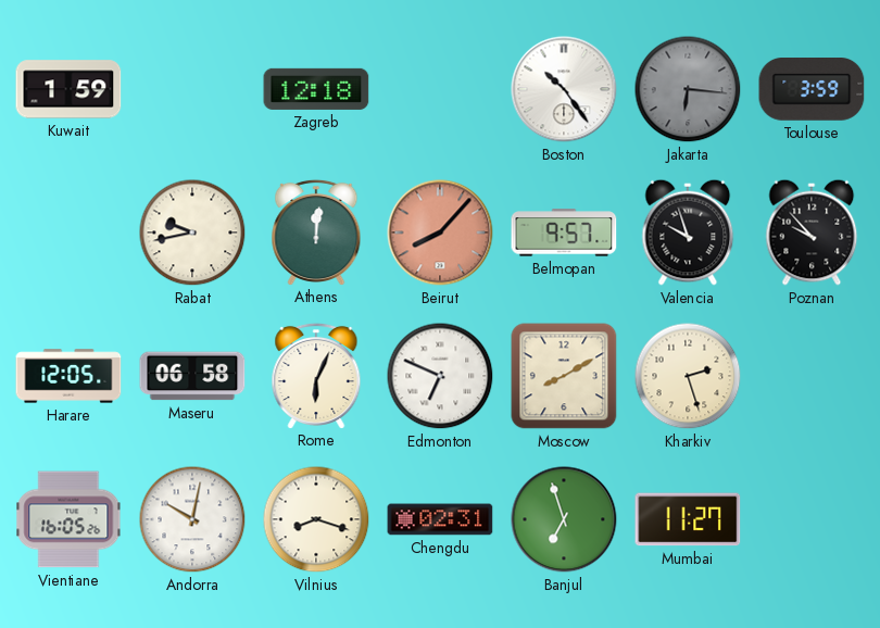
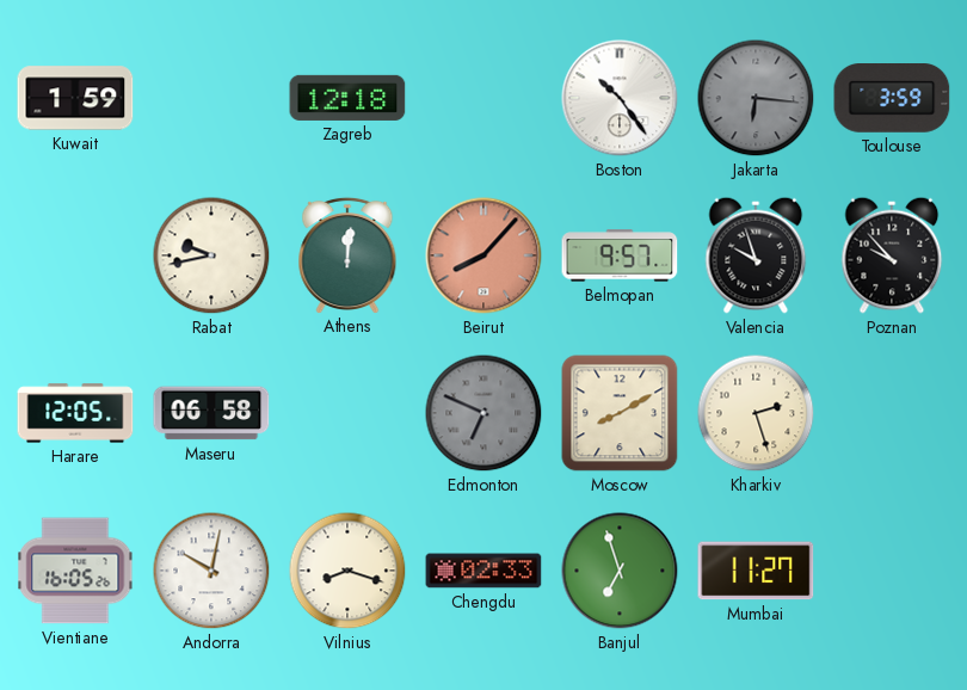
Rome: 6:04 -> none (316, 375)
Edmonton dial: white -> grey (483, 413)
Chengdu: 02:31 -> 02:33 (483, 571)
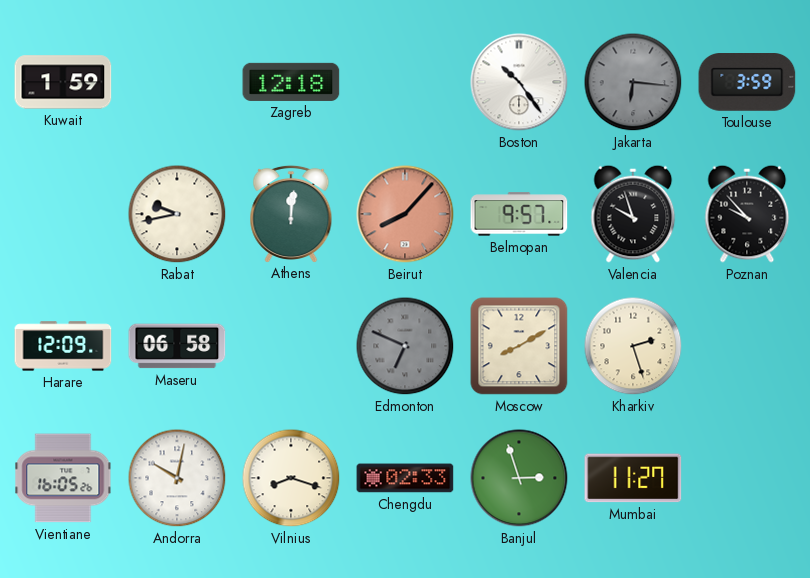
Harare: 12:05 -> 12:09 (63, 346)
Banjul: 6:57 -> 2:57 (519, 478)
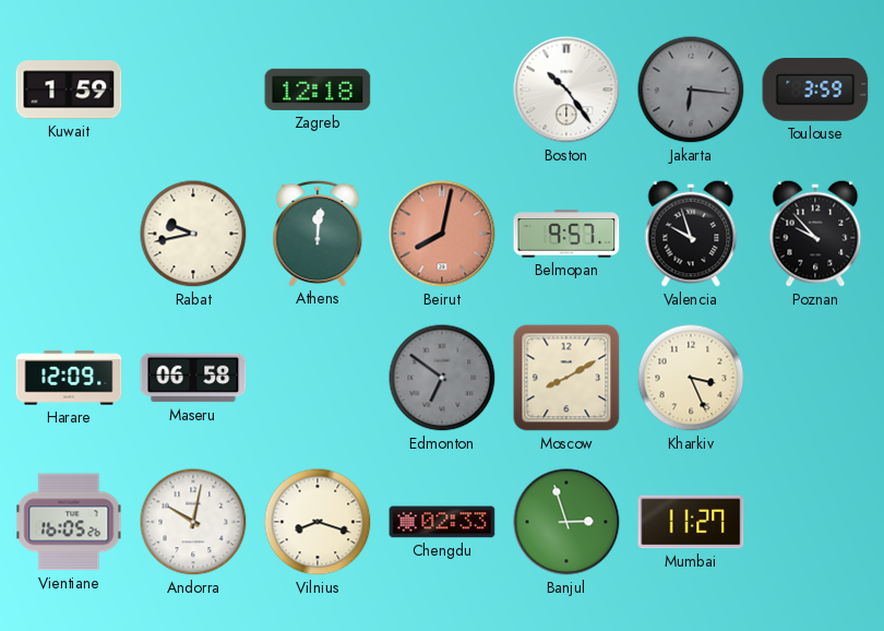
Beirut: 8:07 -> 8:02 (442, 234)
Edmonton: 6:49 -> 6:51 (442, 378)
Kharkiv: 2:27 -> 3:26 (691, 378)
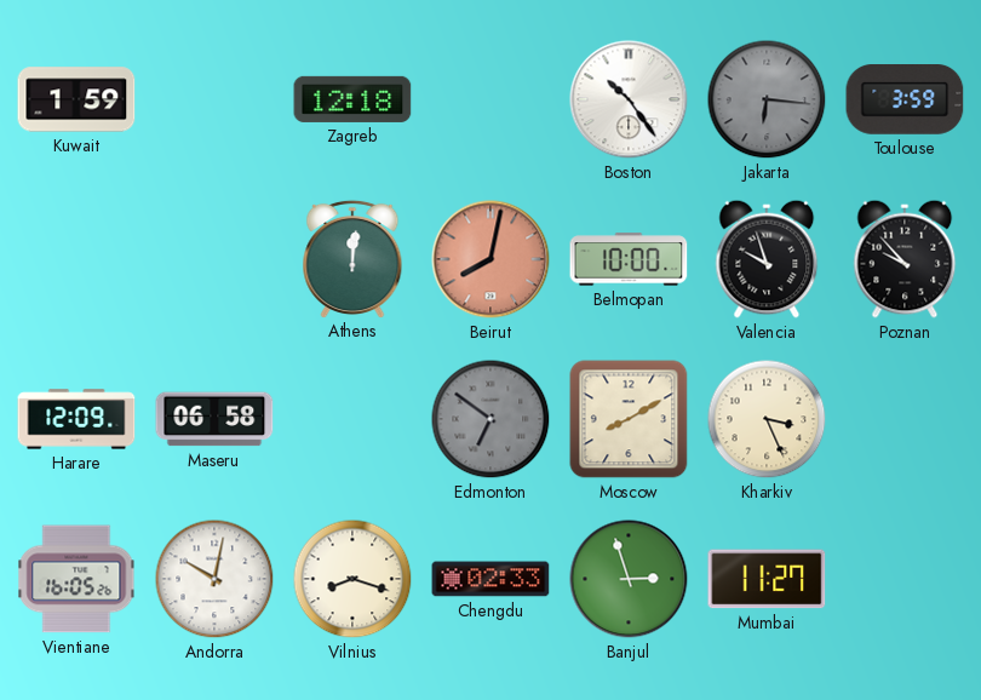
Rabat: 9:43 -> none (193, 234)
Belmopan: 9:57 -> 10:00 (629, 259)
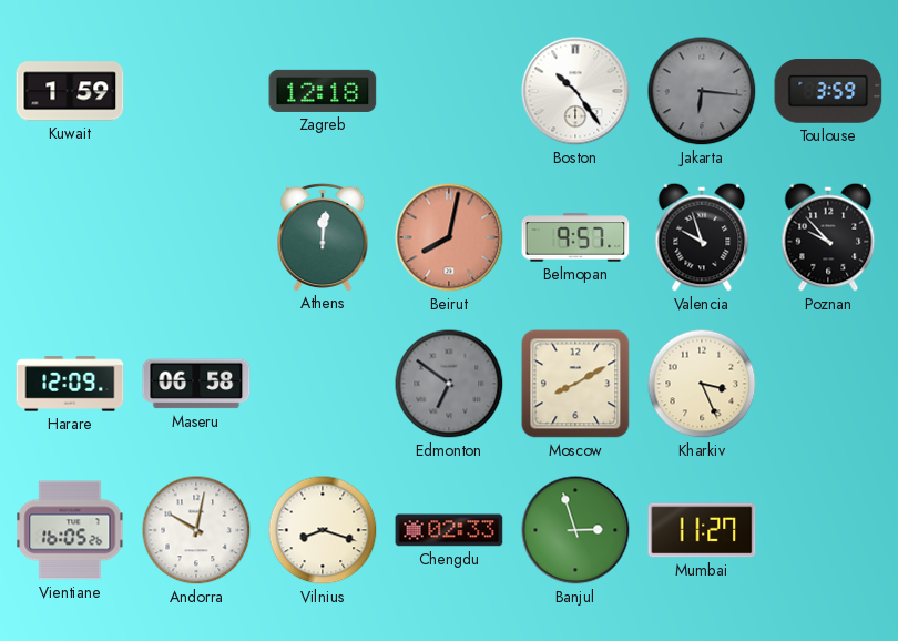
Belmopan: 10:00 -> 9:57 (575, 237)
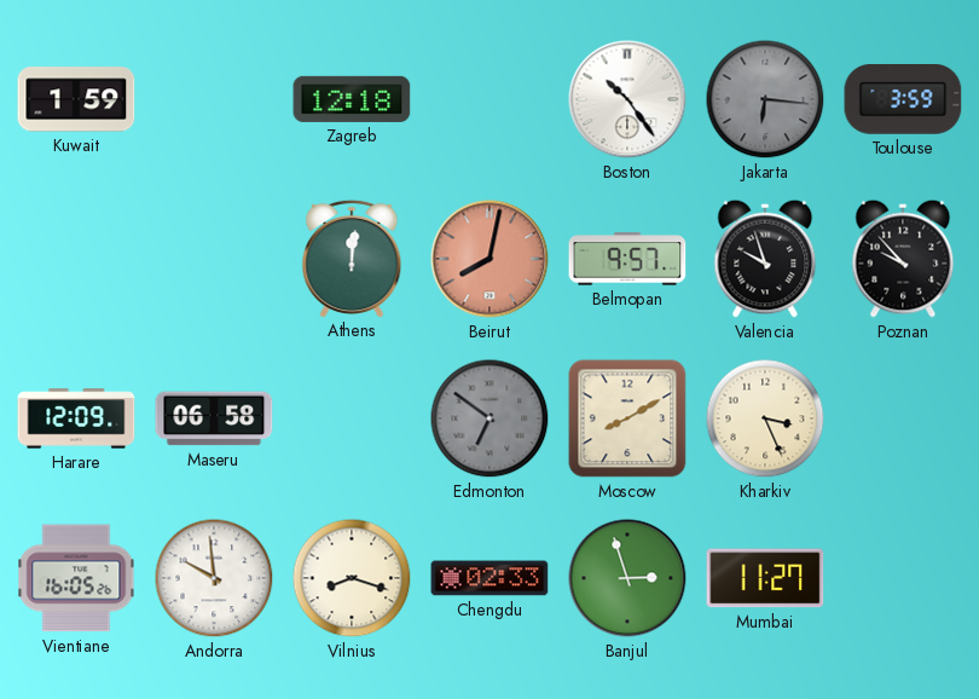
Andorra: 10:02 -> 9:59 (214, 578)
